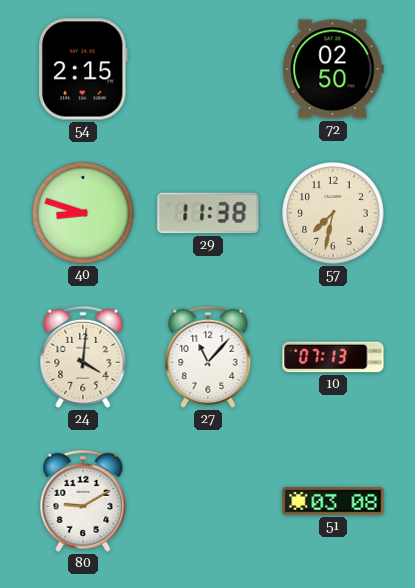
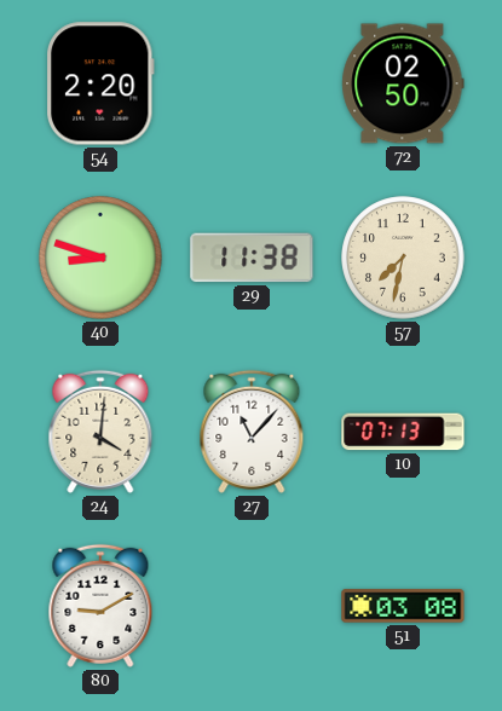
54: 2:15 -> 2:20 (100, 83)
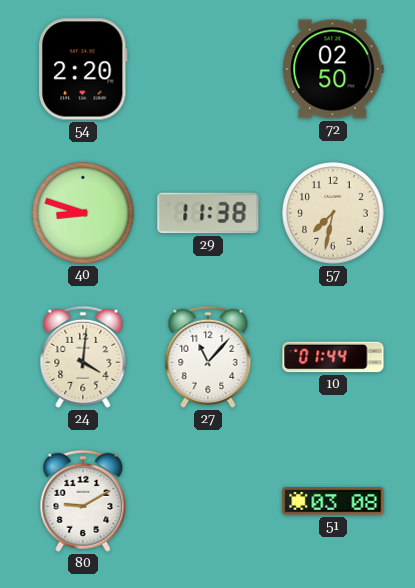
10: 07:13 -> 01:44 (333, 357)
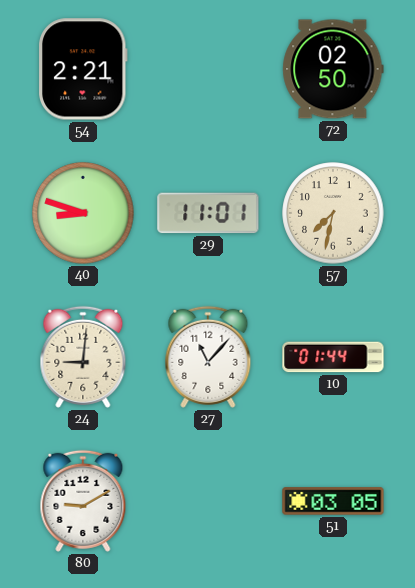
54: 2:20 -> 2:21 (83, 69)
29: 11:38 -> 11:01 (208, 213)
24: 4:01 -> 9:01 (83, 357)
51: 03:08 -> 03:05 (333, 501)
